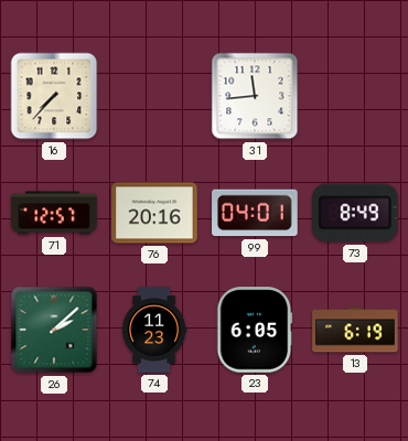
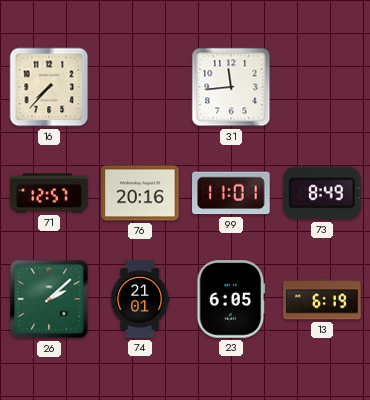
99: 04:01 -> 11:01 (231, 193)
74: 11:23 -> 21:01 (140, 299)
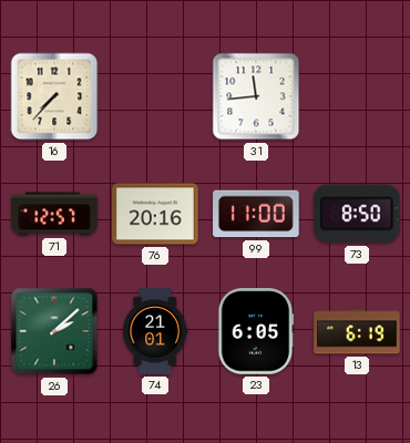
99: 11:01 -> 11:00 (256, 214)
73: 8:49 -> 8:50 (357, 214)
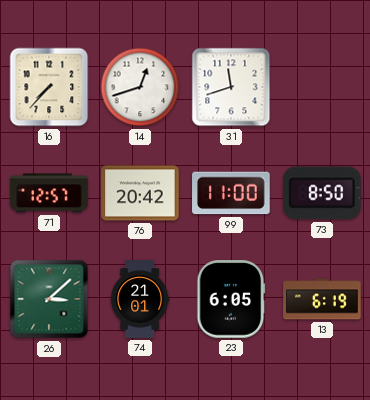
14: none -> 12:42 (140, 87)
31: 11:44 -> 11:42 (231, 87)
76: 20:16 -> 20:42 (140, 193)
26: 2:08 -> 3:08 (49, 299)
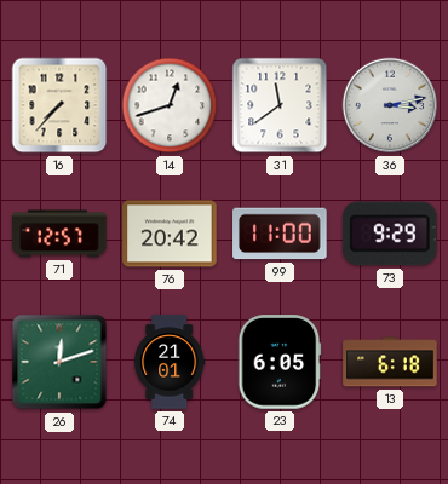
31: 11:42 -> 11:39 (280, 105)
36: none -> 3:13 (390, 105)
73: 8:50 -> 9:29 (390, 234)
26: 3:08 -> 12:12 (59, 362)
13: 6:19 -> 6:18 (390, 362)
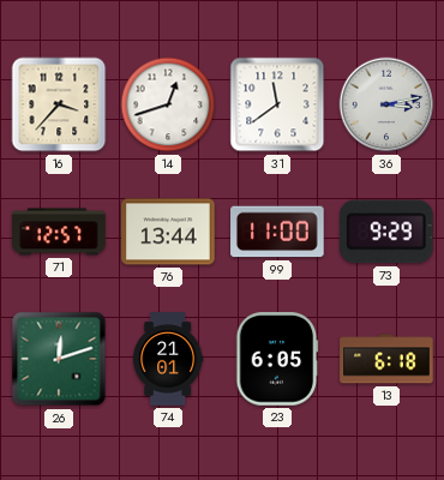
16: 7:37 -> 3:37 (59, 104)
76: 20:42 -> 13:44 (168, 232)
